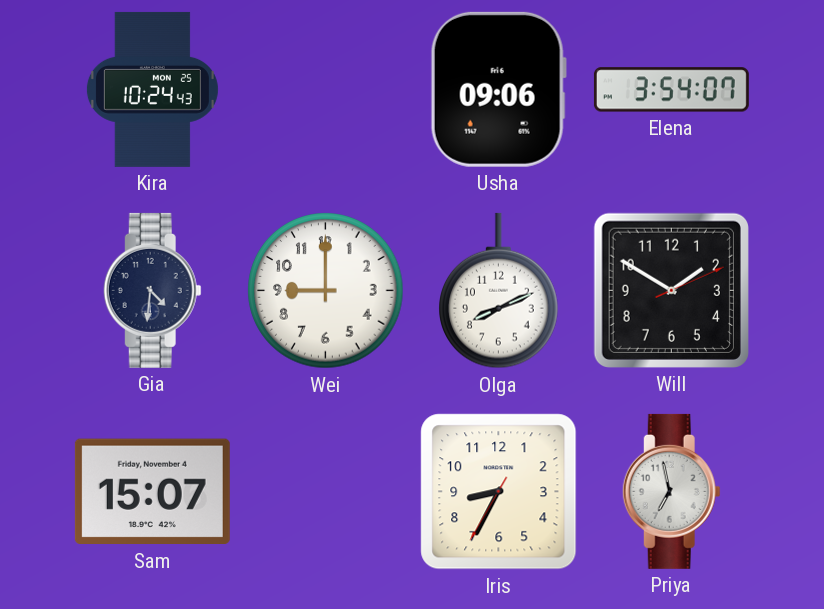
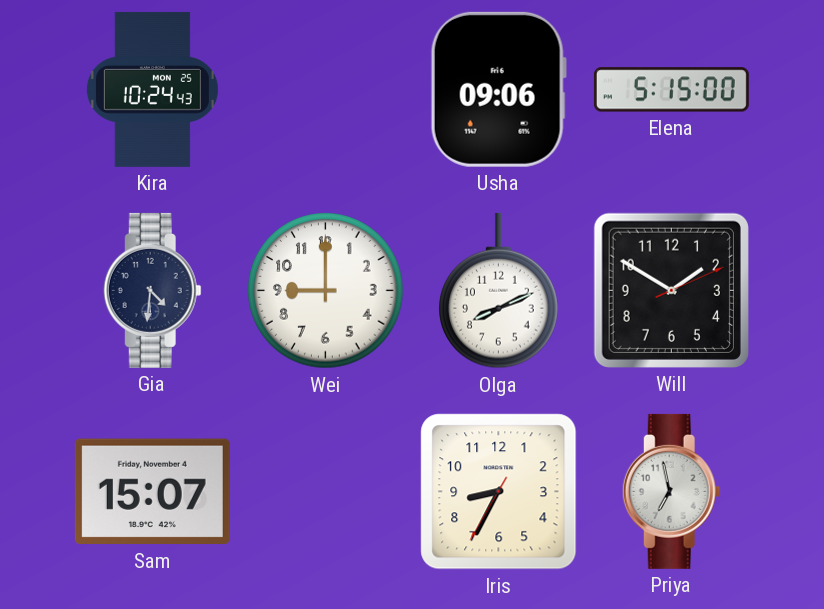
Elena: 3:54 -> 5:15 (671, 90)
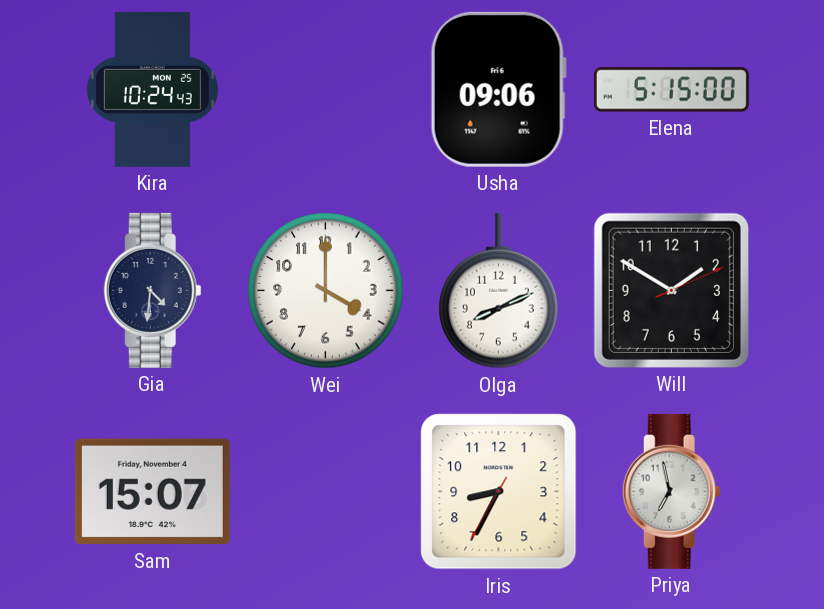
Wei: 9:00 -> 4:00 (326, 291)
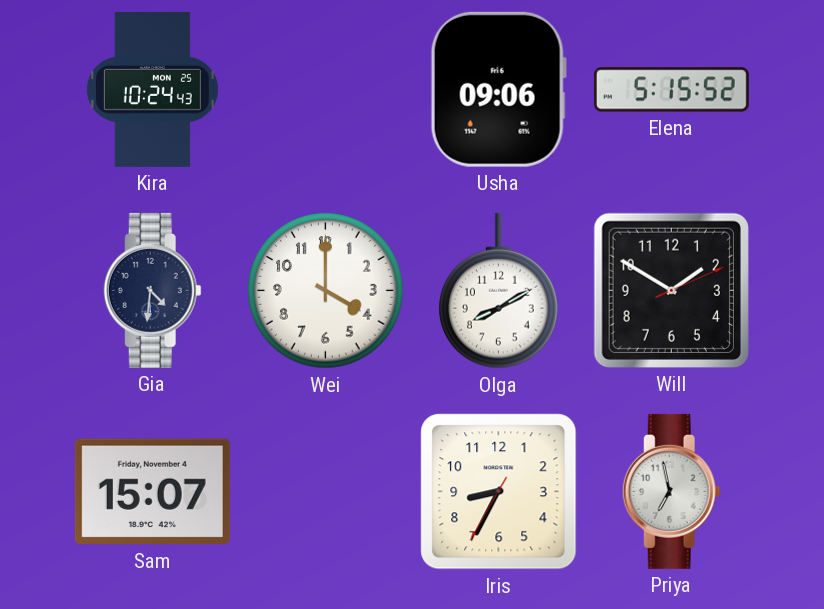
Elena: 5:15:00 -> 5:15:52 (671, 90)
Olga: 8:11 -> 8:10 (499, 291)
